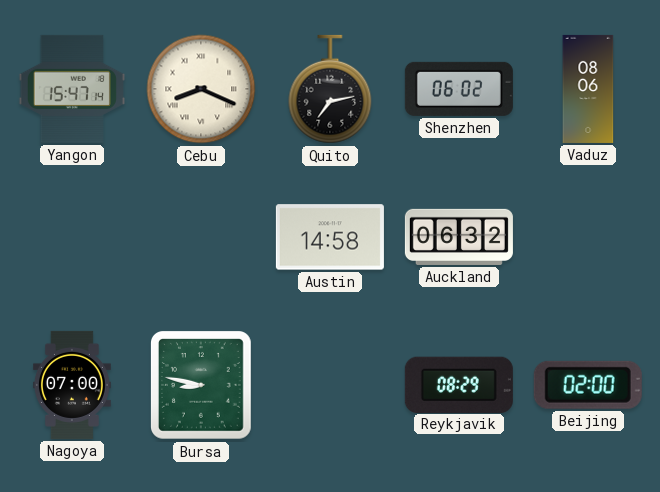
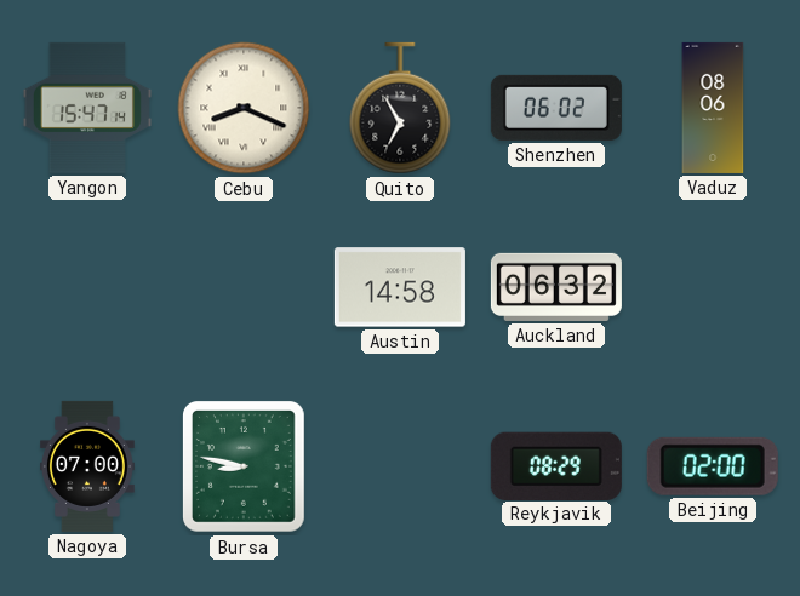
Quito: 7:13 -> 6:55 (400, 108)
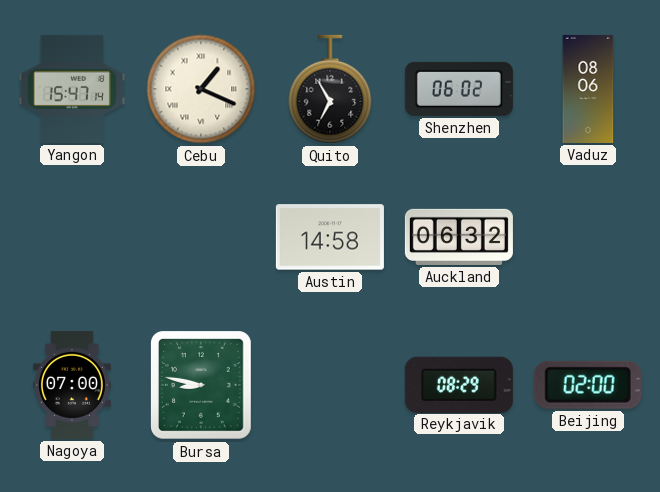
Cebu: 8:19 -> 1:19 (201, 89)
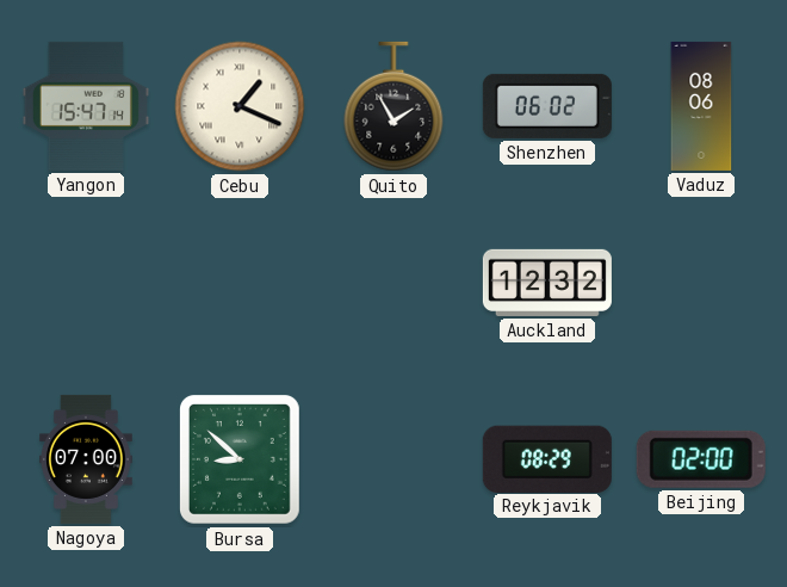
Quito: 6:55 -> 1:55 (393, 106)
Austin: 14:58 -> none (330, 237)
Auckland: 06:32 -> 12:32 (547, 283)
Bursa: 8:47 -> 8:52 (241, 461)
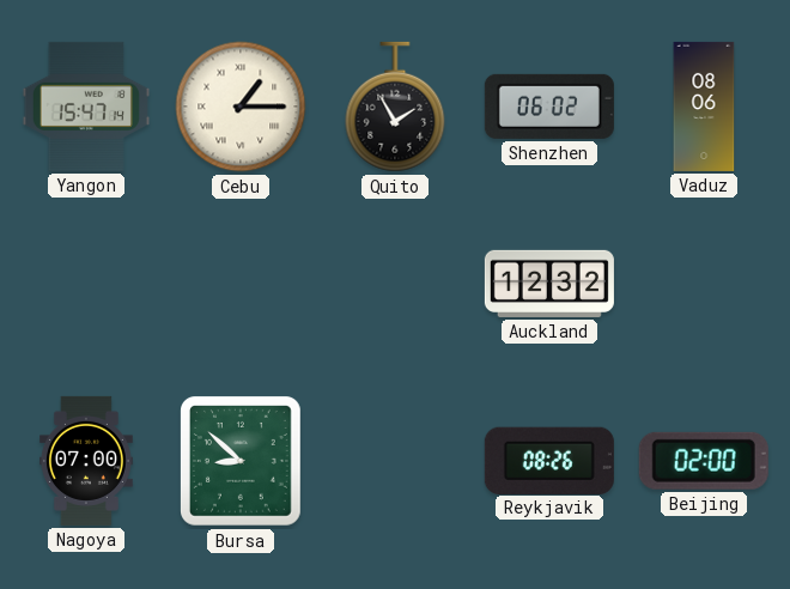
Cebu: 1:19 -> 1:15 (241, 107)
Reykjavik: 08:29 -> 08:26 (549, 460)
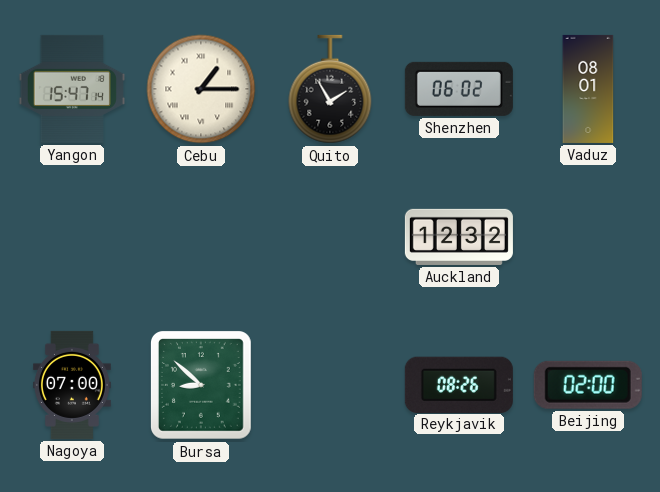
Vaduz: 08:06 -> 08:01 (588, 89)
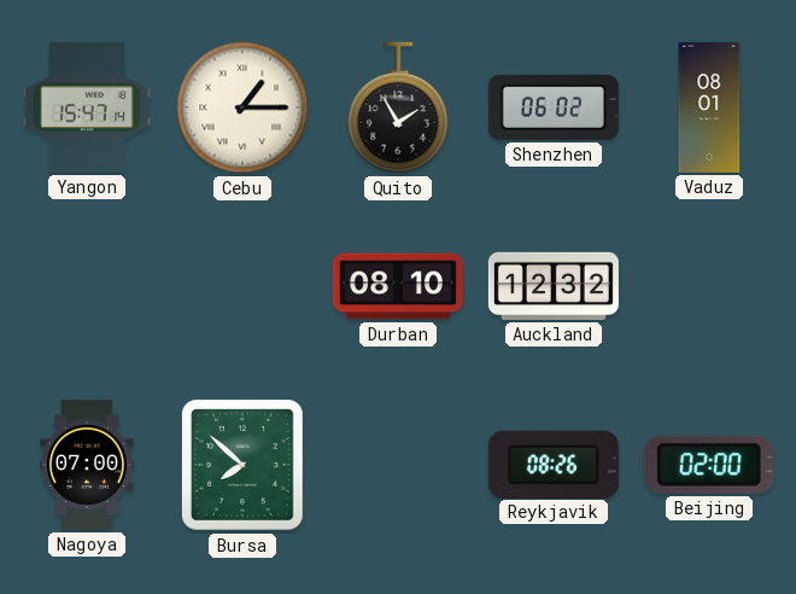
Durban: none -> 08:10 (398, 286)
Bursa: 8:52 -> 7:52 (244, 466)
